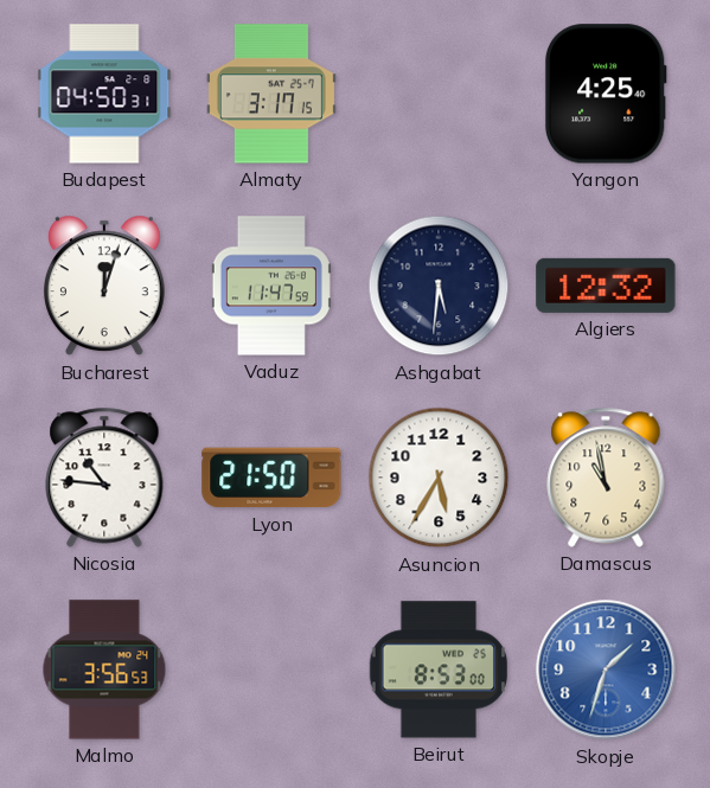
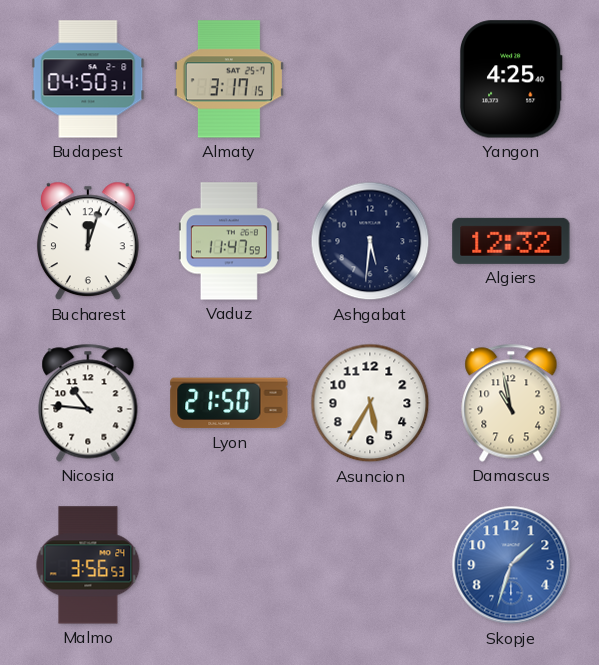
Beirut: 8:53 -> none (437, 670)
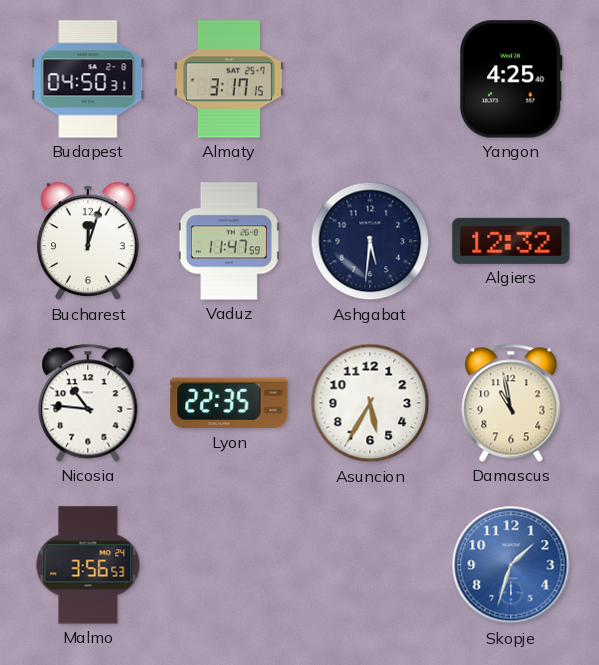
Lyon: 21:50 -> 22:35 (229, 403)
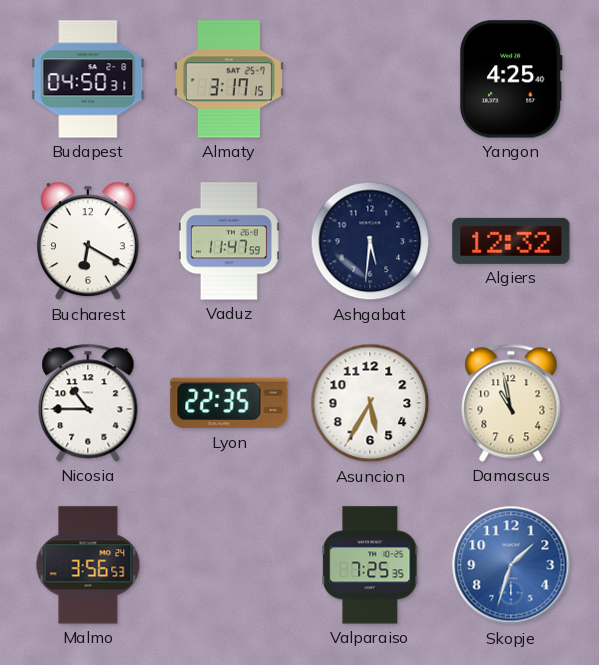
Bucharest: 12:03 -> 6:20 (88, 241)
Nicosia: 10:46 -> 10:45 (88, 403)
Valparaiso: none -> 7:25 (370, 565)
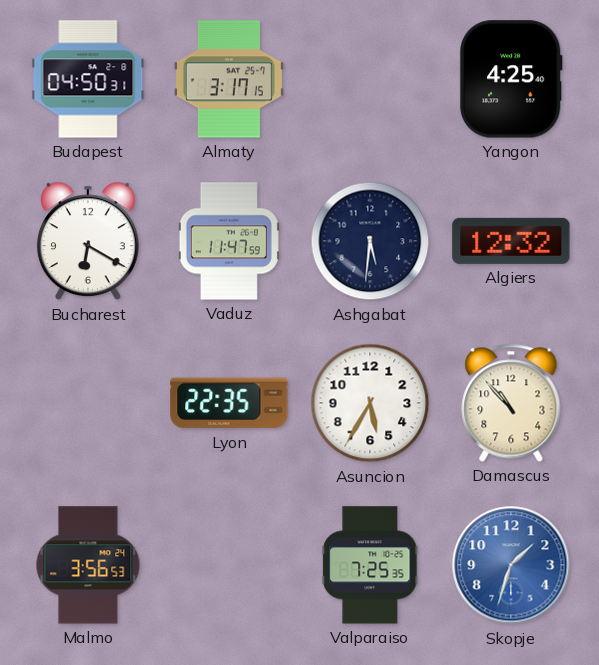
Nicosia: 10:45 -> none (88, 403)
Damascus: 10:58 -> 10:53 (511, 403)
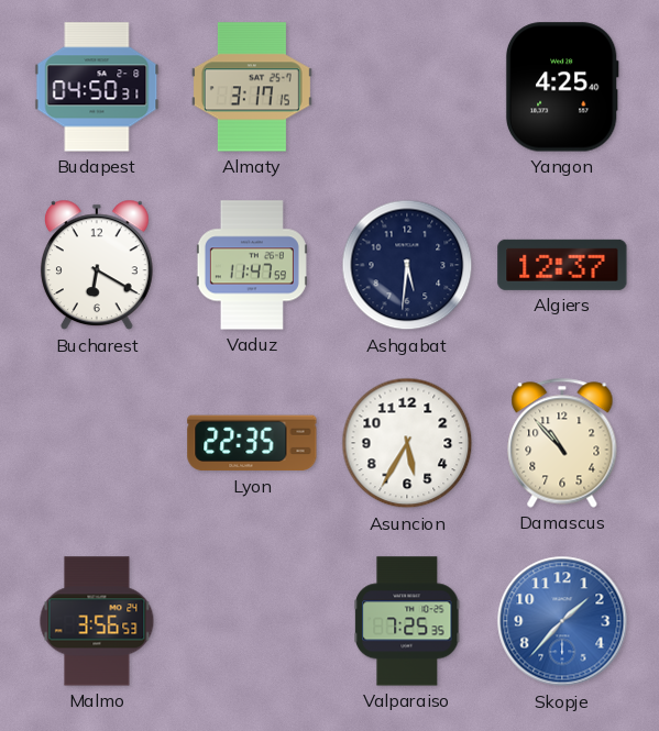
Algiers: 12:32 -> 12:37 (562, 265)
Skopje: 1:33 -> 1:37 (562, 621)
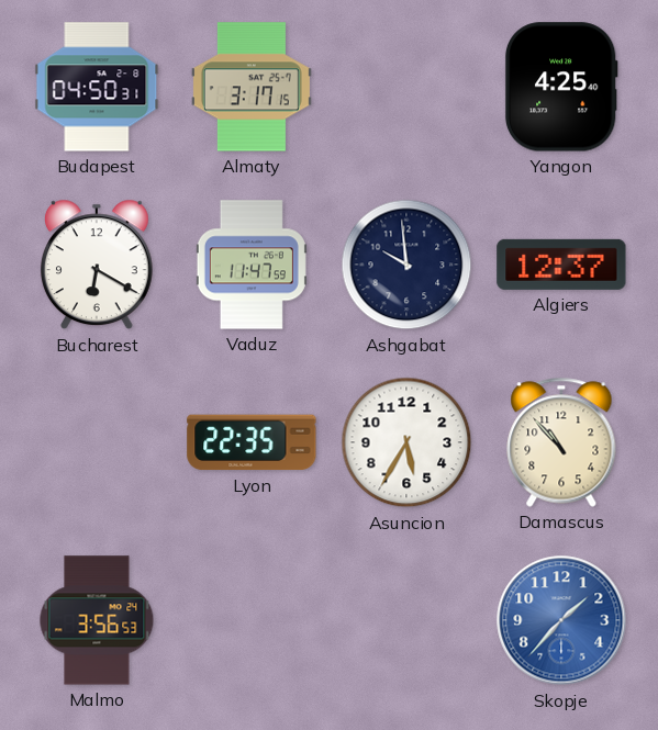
Ashgabat: 5:31 -> 9:59 (406, 265)
Valparaiso: 7:25 -> none (407, 621)
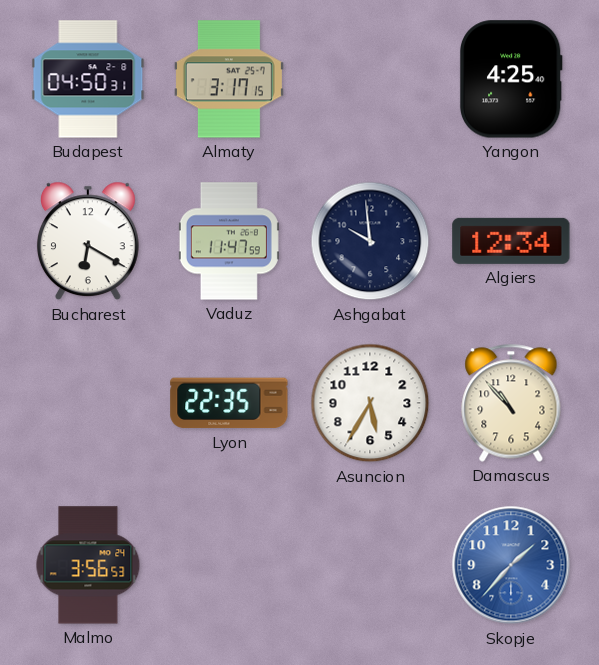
Algiers: 12:37 -> 12:34 (511, 241)
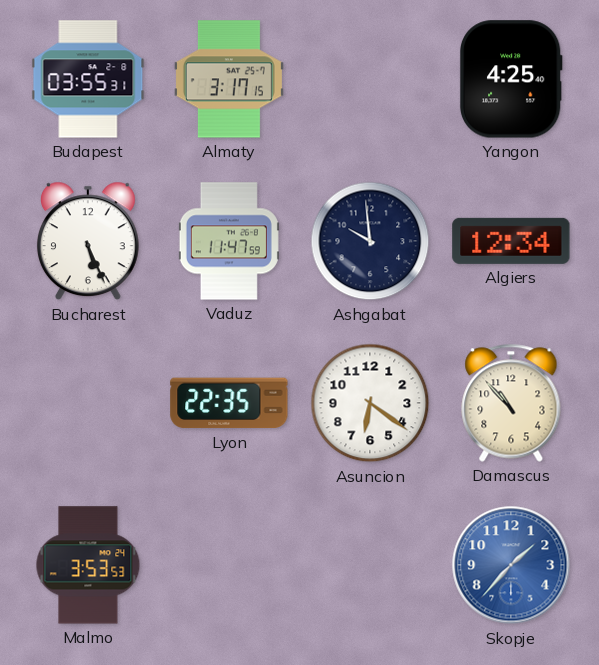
Budapest: 04:50 -> 03:55 (88, 79)
Bucharest: 6:20 -> 5:26 (88, 241)
Asuncion: 5:35 -> 6:21 (370, 403)
Malmo: 3:56 -> 3:53 (88, 565)
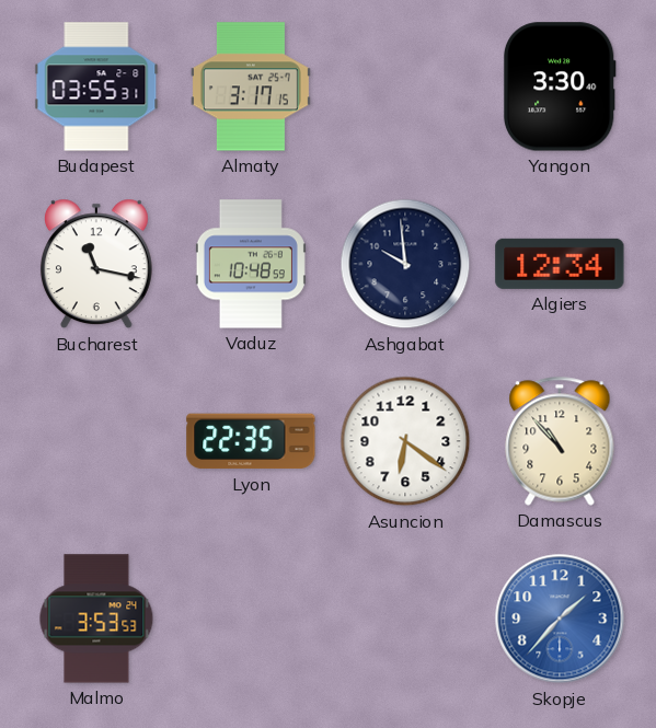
Yangon: 4:25 -> 3:30 (560, 86)
Bucharest: 5:26 -> 11:17 (96, 264)
Vaduz: 11:47 -> 10:48 (251, 264)
